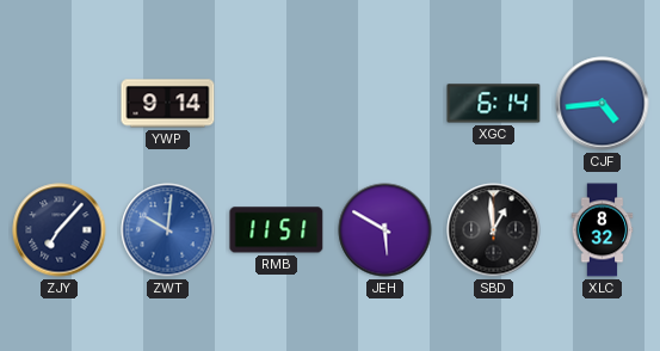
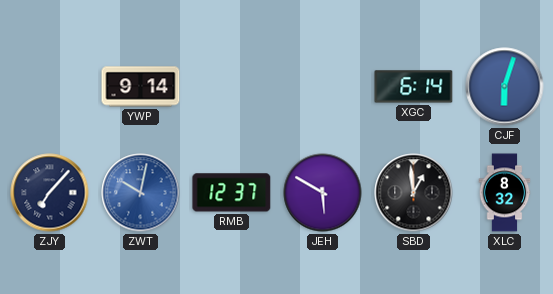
CJF: 4:44 -> 6:03 (505, 87)
ZWT: 10:01 -> 10:02 (141, 193)
RMB: 11:51 -> 12:37 (232, 193)
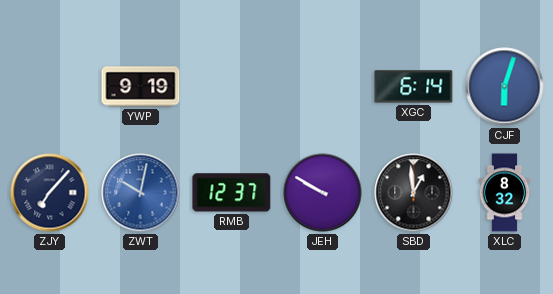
YWP: 9:14 -> 9:19 (141, 87)
JEH: 5:50 -> 9:50 (323, 193)
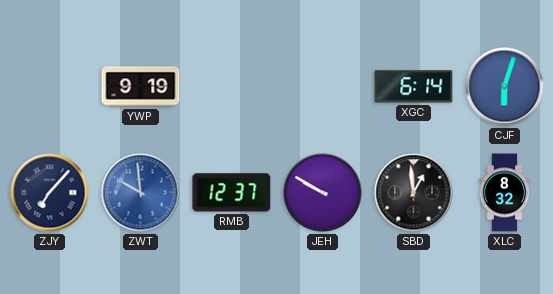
ZWT: 10:02 -> 9:59 (141, 193)
